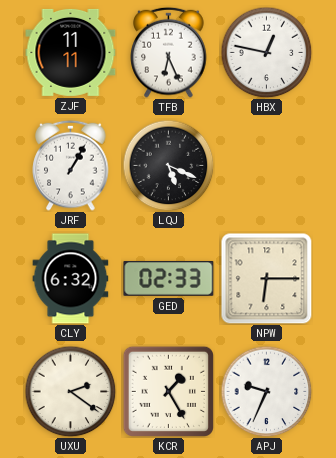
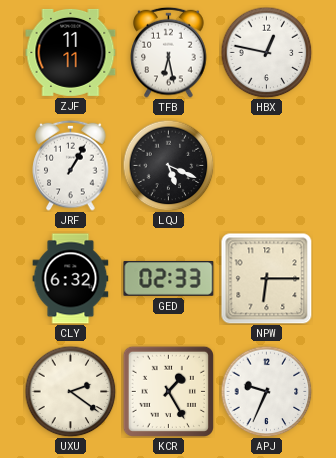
TFB: 6:26 -> 6:28 (169, 52)
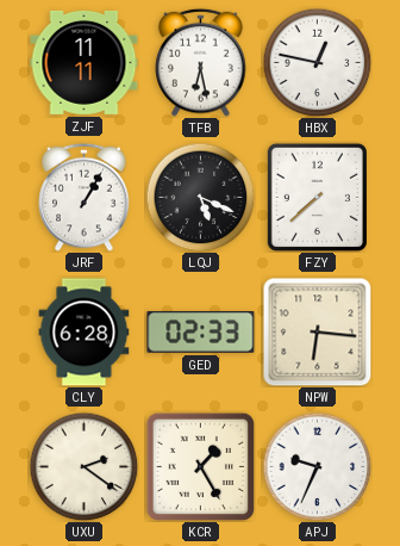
FZY: none -> 7:38 (317, 197)
CLY: 6:32 -> 6:28 (85, 333)
NPW: 6:15 -> 6:16 (318, 333)
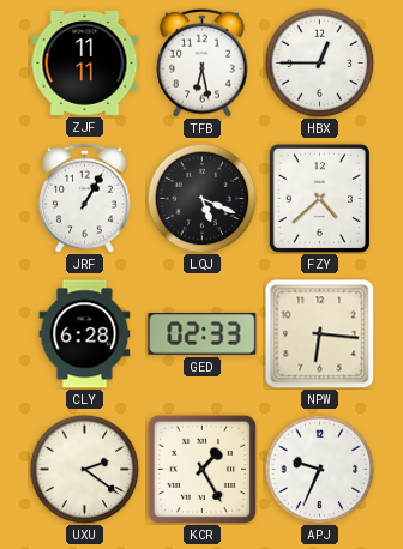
HBX: 12:47 -> 12:45 (319, 62)
FZY: 7:38 -> 4:38 (319, 198)
